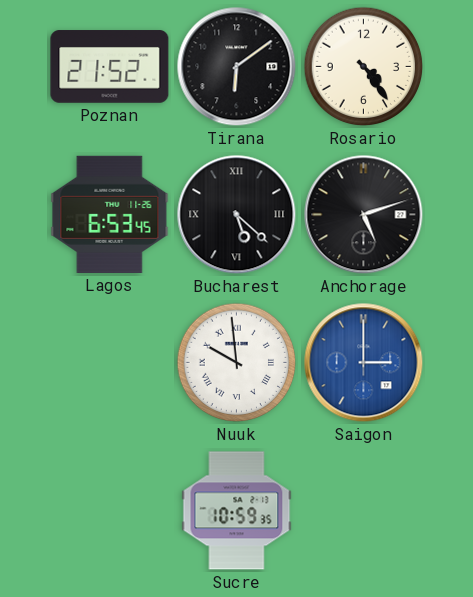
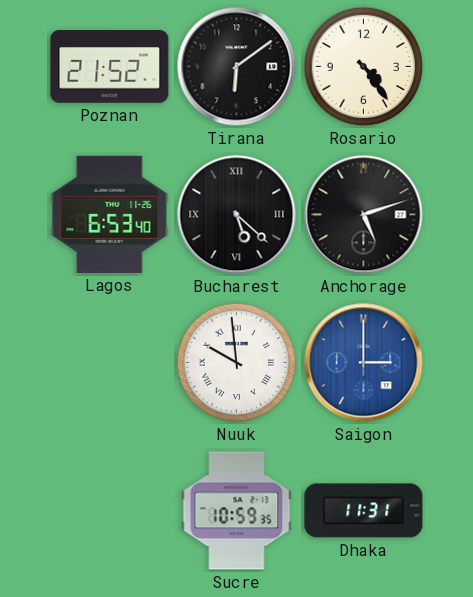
Lagos: 6:53:45 -> 6:53:40 (110, 214)
Dhaka: none -> 11:31 (364, 511)
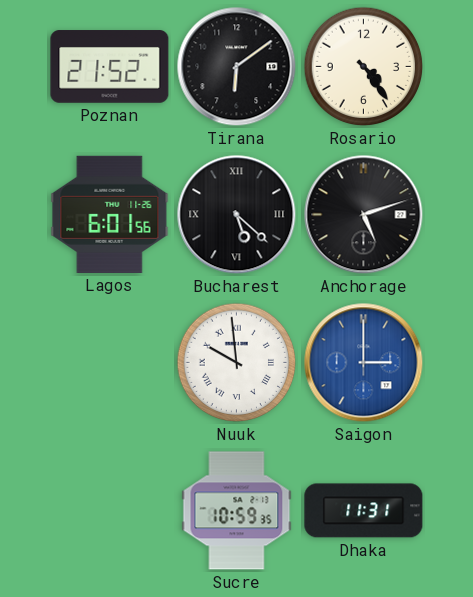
Lagos: 6:53 -> 6:01 (110, 214)
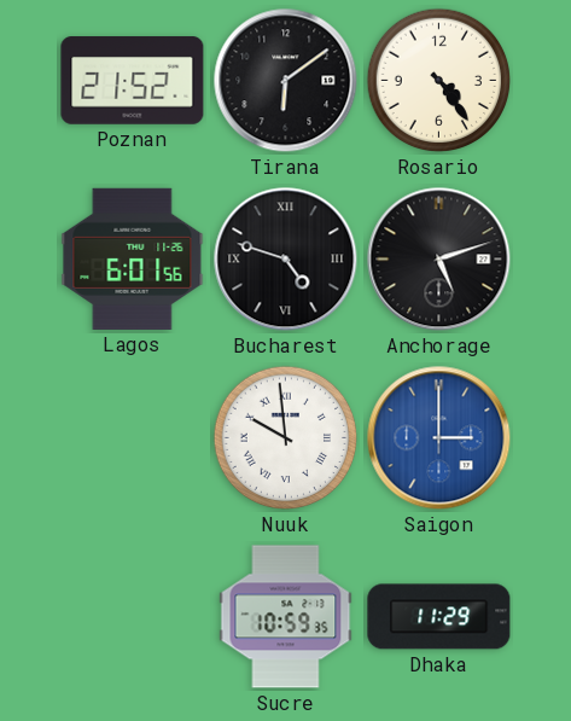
Bucharest: 5:22 -> 4:48 (286, 260)
Dhaka: 11:31 -> 11:29 (439, 617)
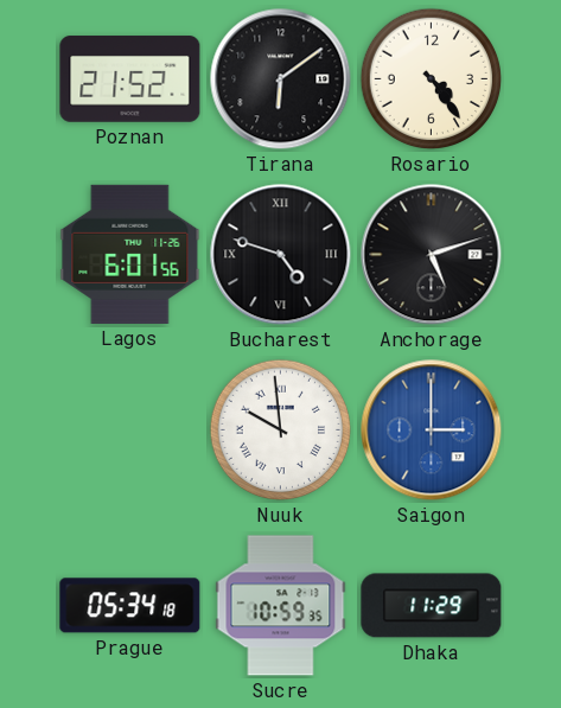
Prague: none -> 05:34 (130, 606)
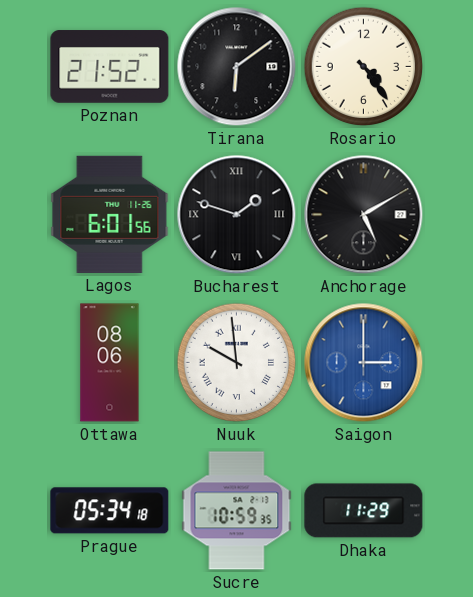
Bucharest: 4:48 -> 1:48 (237, 215)
Anchorage: 5:12 -> 5:10 (364, 215)
Ottawa: none -> 08:06 (110, 363)
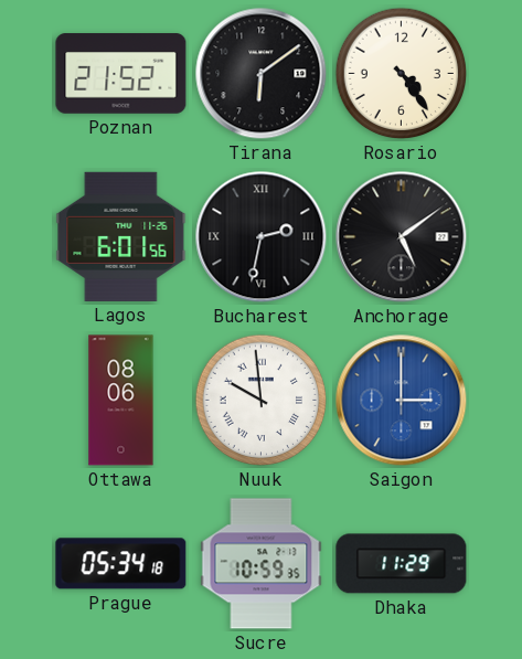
Bucharest: 1:48 -> 2:32 (262, 237)
Anchorage: 5:10 -> 5:09 (402, 237)
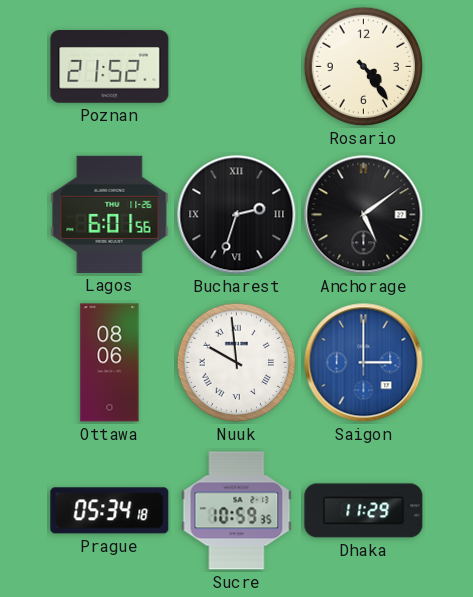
Tirana: 6:09 -> none (262, 74)
Bucharest: 2:32 -> 2:33 (237, 215)
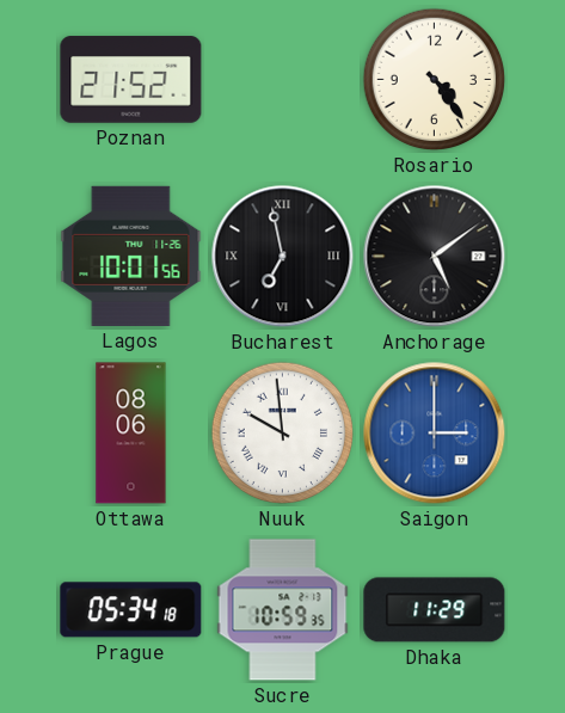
Lagos: 6:01 -> 10:01 (131, 256)
Bucharest: 2:33 -> 6:58 (283, 257)
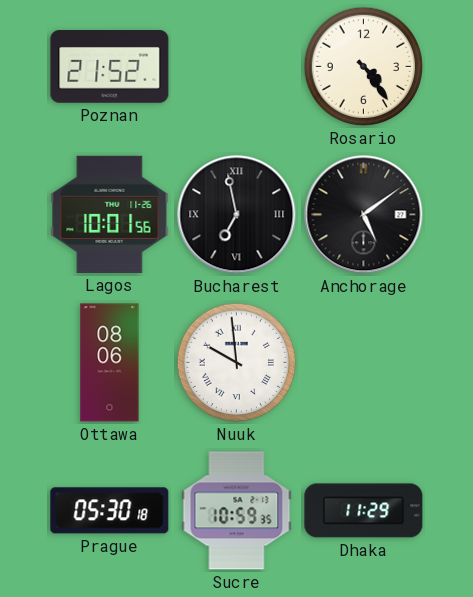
Saigon: 3:00 -> none (435, 434)
Prague: 05:34 -> 05:30 (110, 511)
